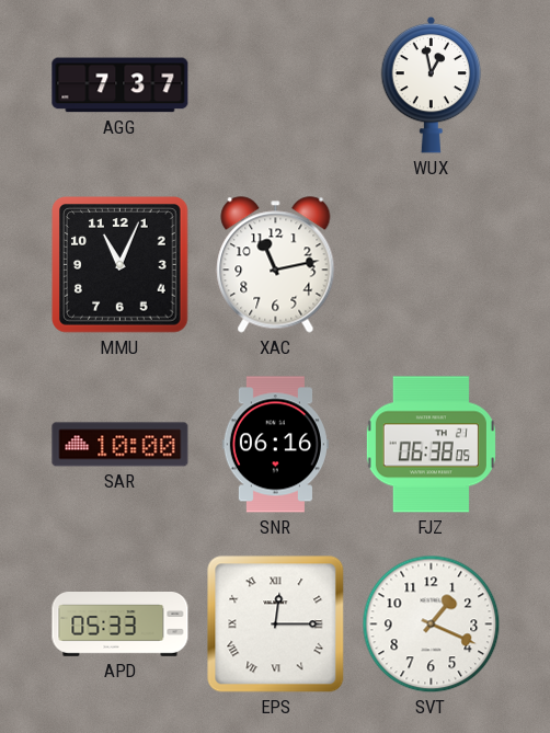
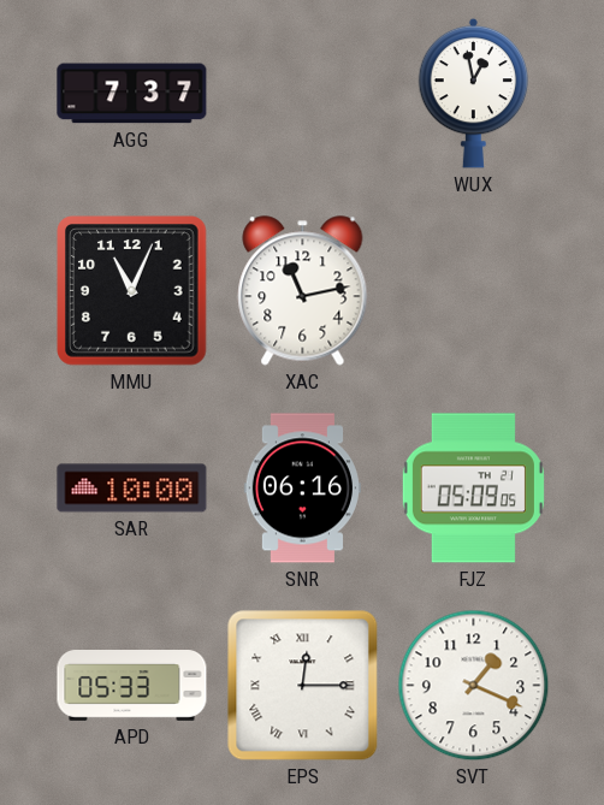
FJZ: 06:38 -> 05:09 (473, 489)
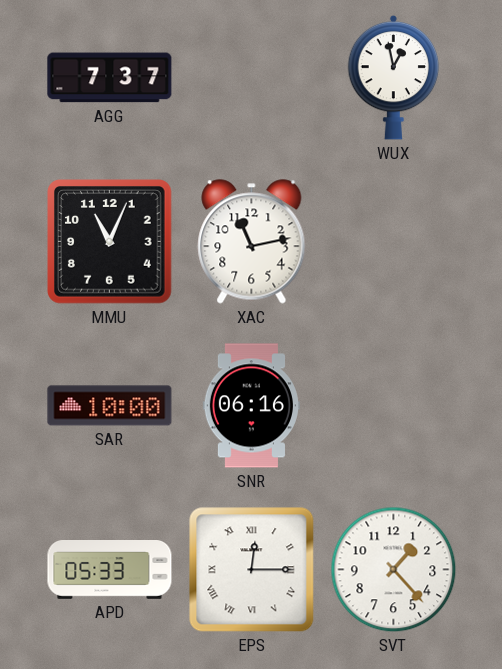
FJZ: 05:09 -> none (473, 489)
SVT: 1:19 -> 1:23 (394, 570)
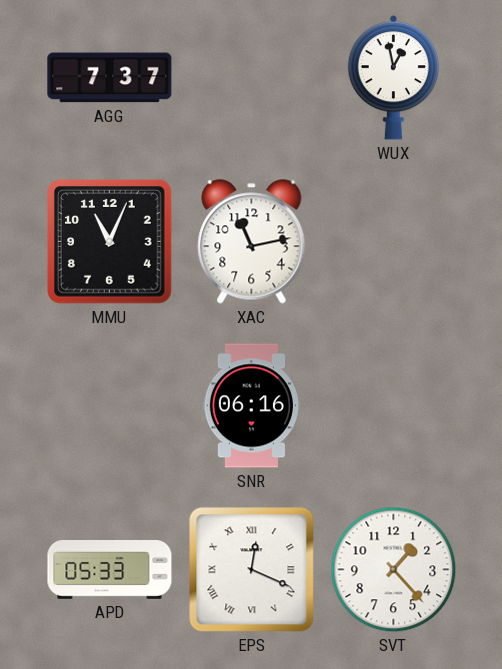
SAR: 10:00 -> none (110, 406)
EPS: 12:15 -> 12:19 (252, 570)
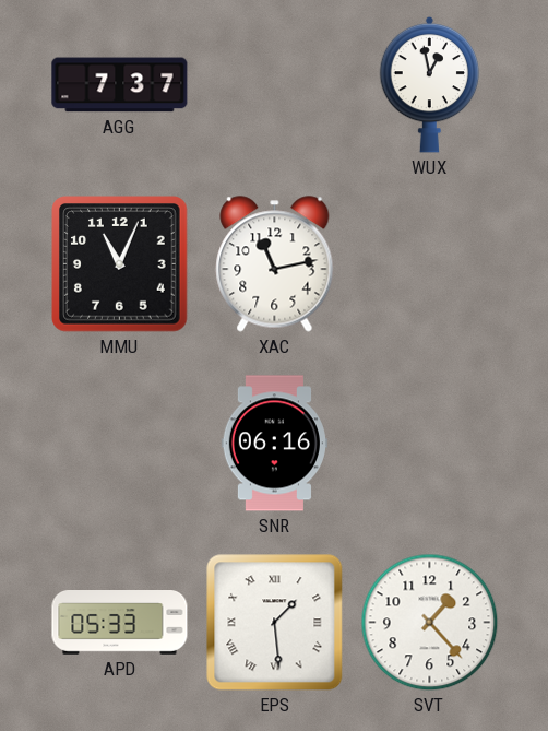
EPS: 12:19 -> 1:29 (275, 623)
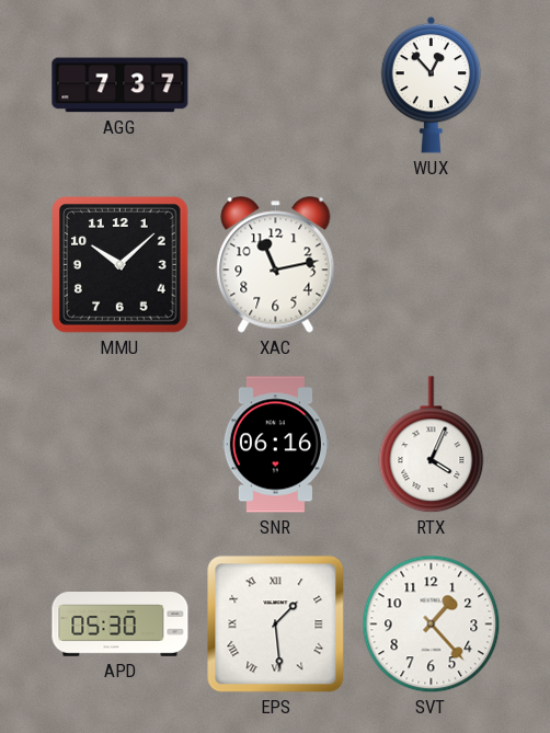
WUX: 12:58 -> 12:53 (432, 84)
MMU: 11:04 -> 10:08 (121, 265)
RTX: none -> 4:04 (432, 445)
APD: 05:33 -> 05:30 (121, 625)
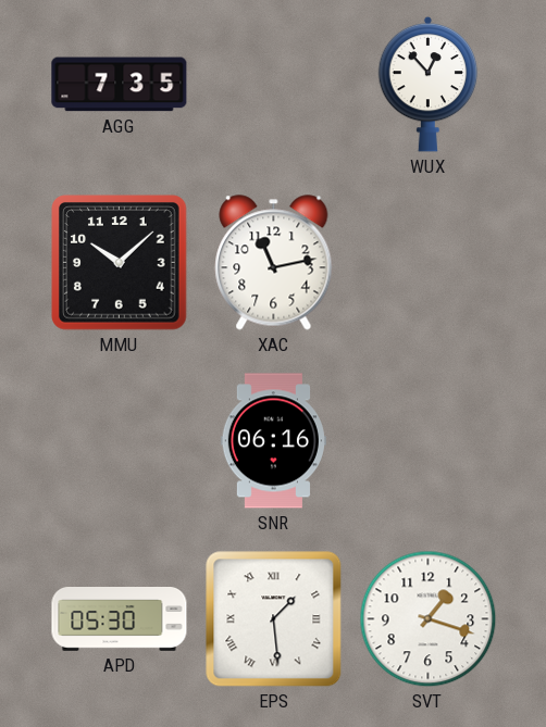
AGG: 7:37 -> 7:35 (120, 85)
RTX: 4:04 -> none (432, 445)
SVT: 1:23 -> 1:18 (429, 619)
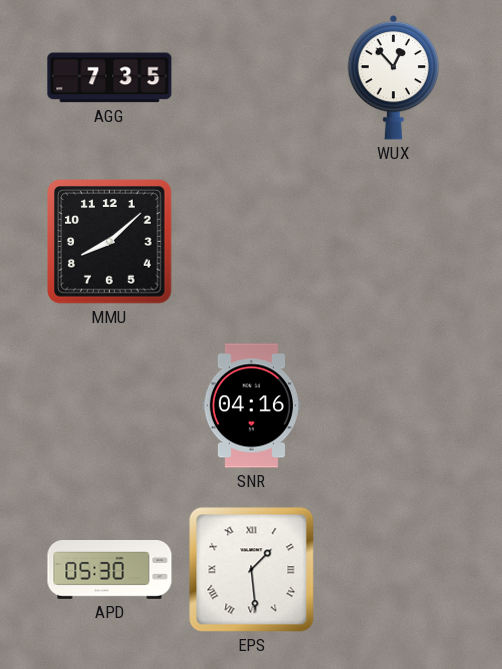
MMU: 10:08 -> 8:08 (110, 242)
XAC: 11:13 -> none (274, 263)
SNR: 06:16 -> 04:16 (251, 406)
SVT: 1:18 -> none (429, 619)
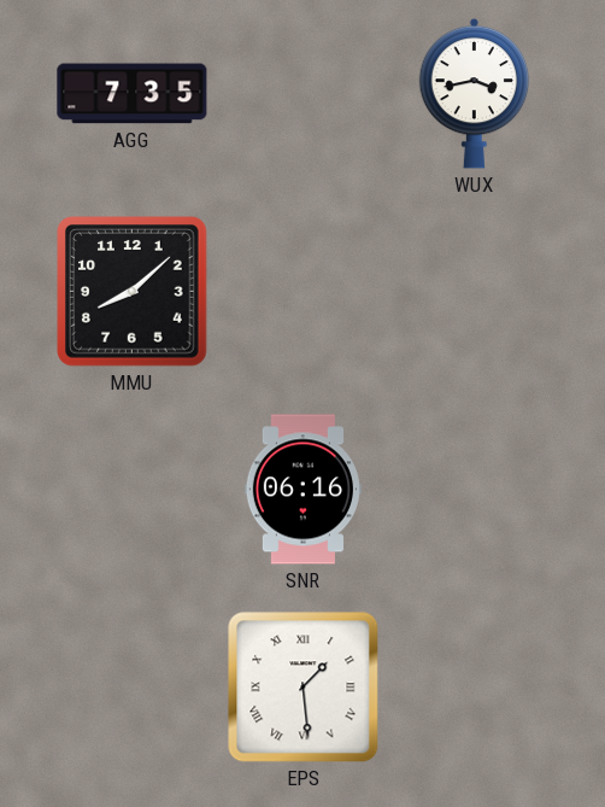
WUX: 12:53 -> 3:43 (475, 93)
SNR: 04:16 -> 06:16 (302, 490)
APD: 05:30 -> none (110, 570)
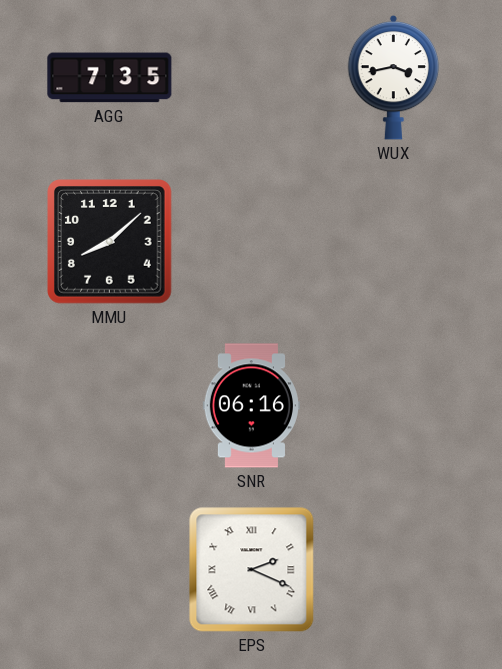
EPS: 1:29 -> 2:19 (252, 570)
